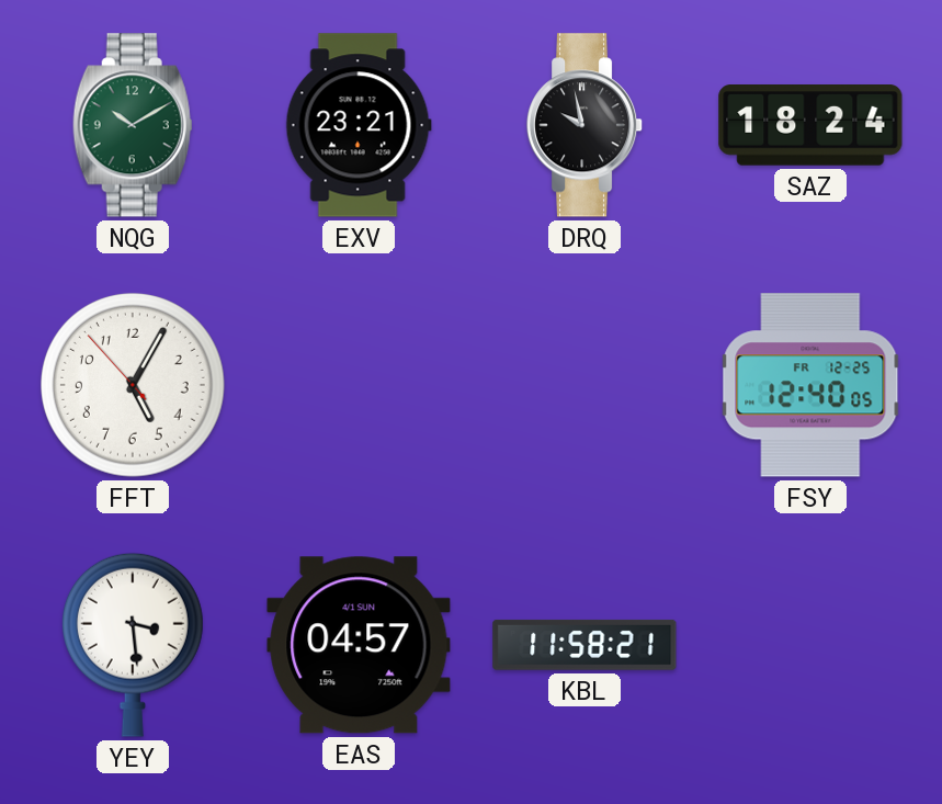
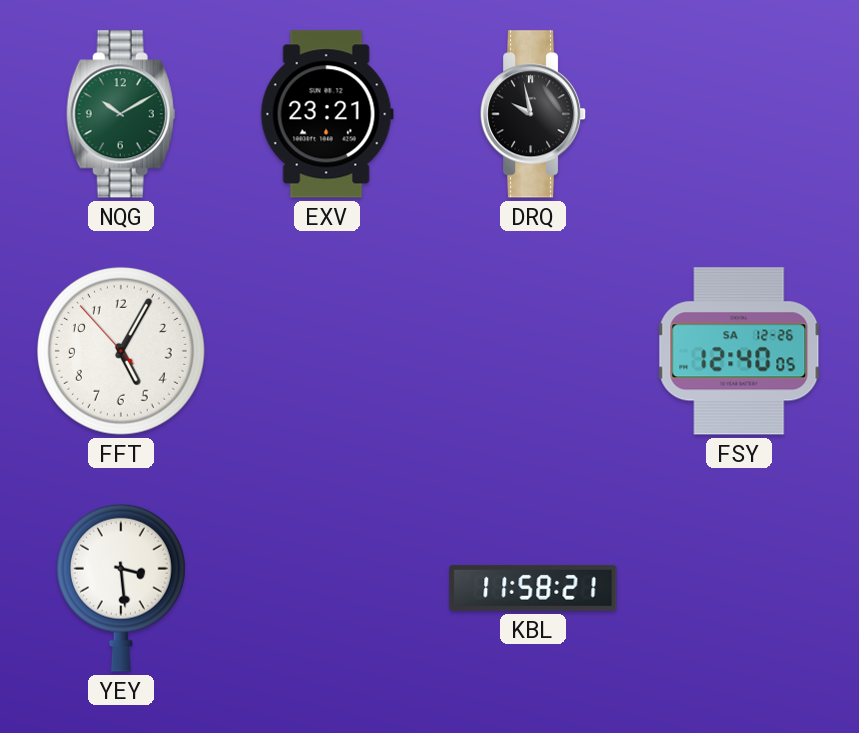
SAZ: 18:24 -> none (810, 125)
FSY date: FR 12-25 -> SA 12-26 (739, 351)
EAS: 04:57 -> none (359, 645)
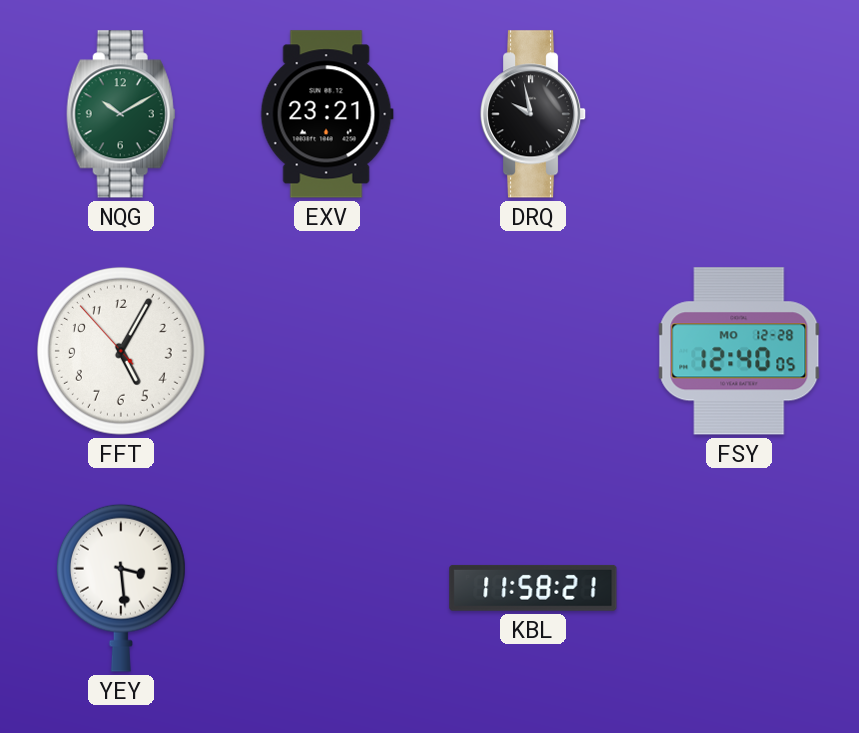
FSY date: SA 12-26 -> MO 12-28 (739, 351)
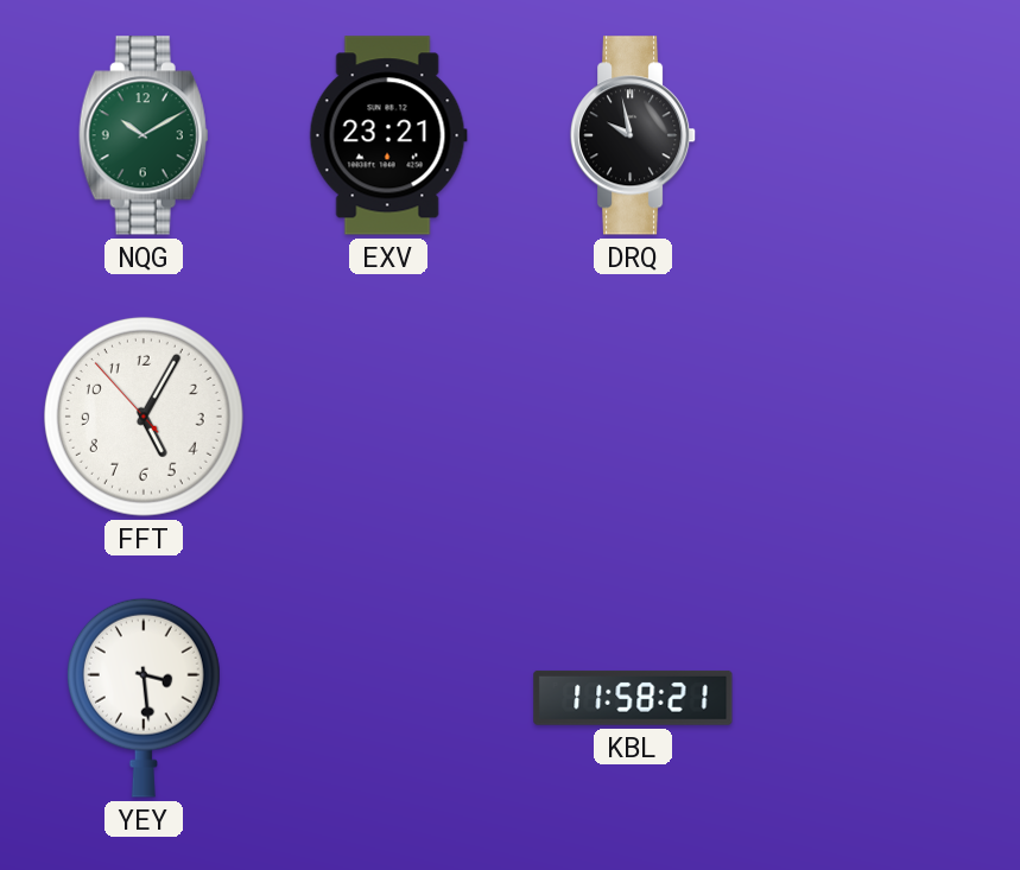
FSY: 12:40 -> none (739, 351)
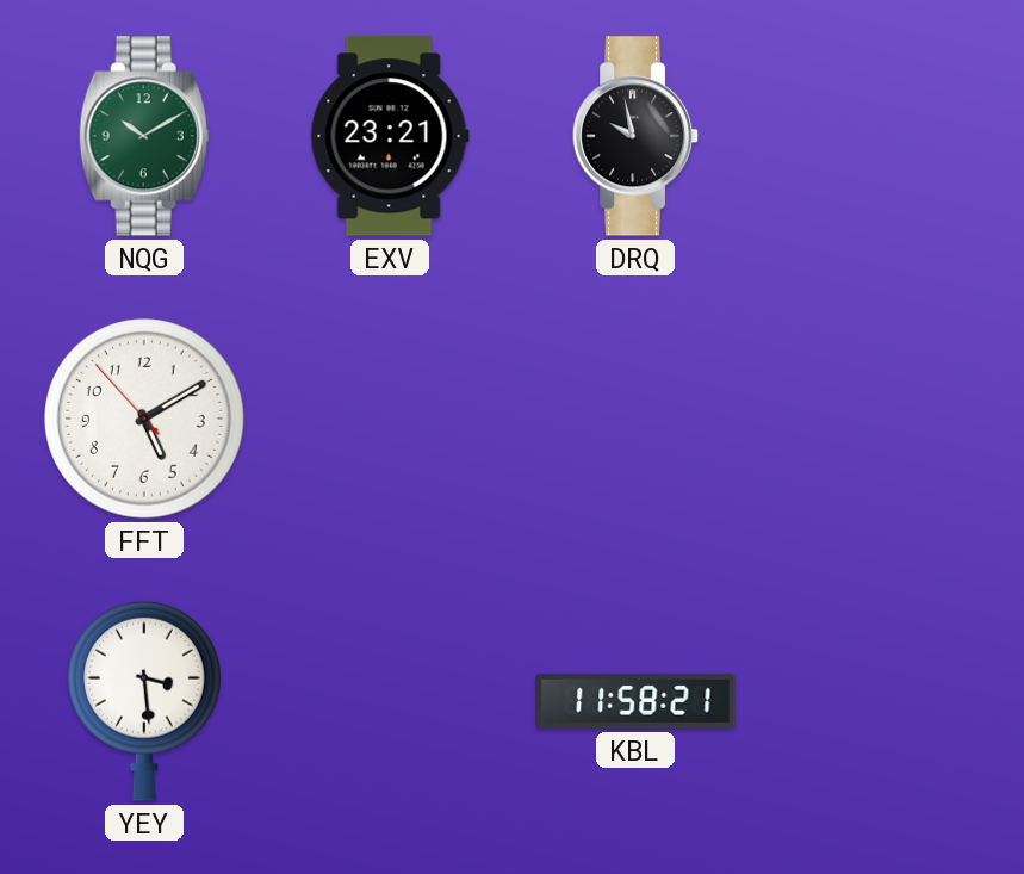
FFT: 5:04 -> 5:09 (145, 419)
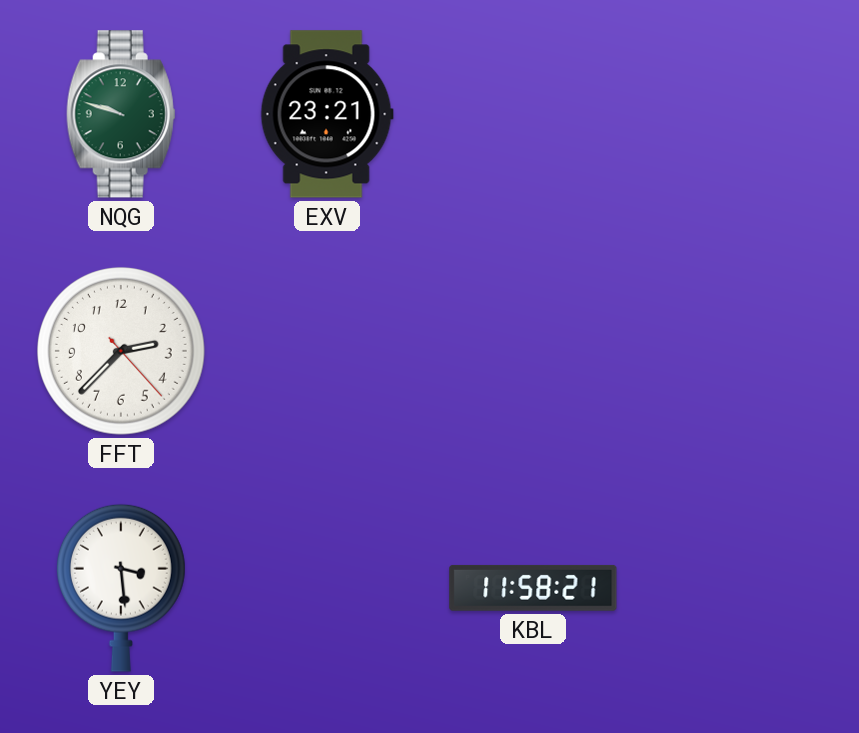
NQG: 10:10 -> 9:48 (121, 114)
DRQ: 9:58 -> none (635, 136)
FFT: 5:09 -> 2:37 (122, 351)
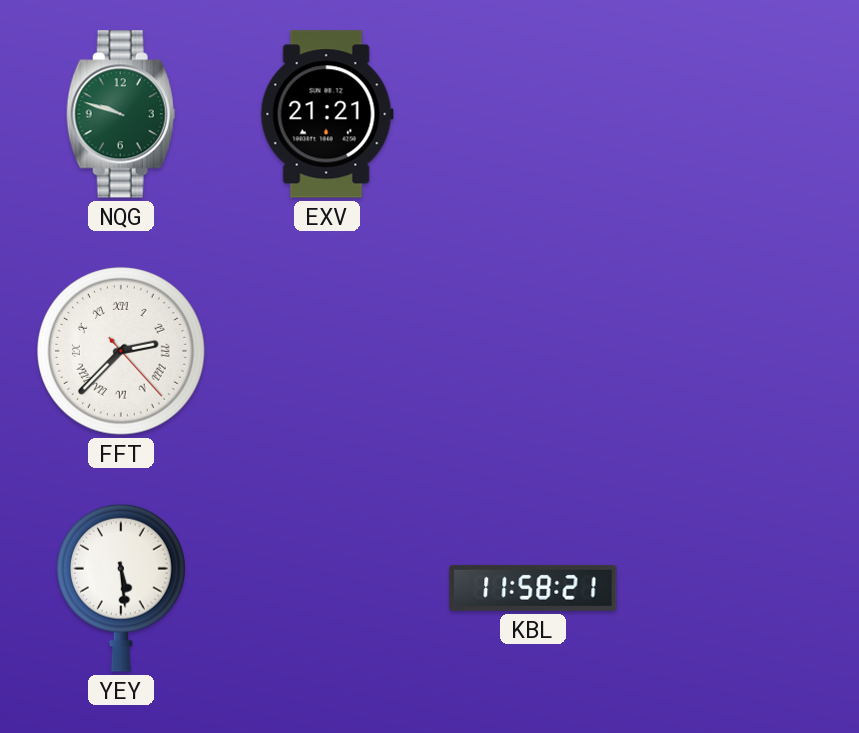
EXV: 23:21 -> 21:21 (327, 114)
FFT numerals: Arabic -> Roman (122, 351)
YEY: 3:29 -> 5:29 (121, 588)
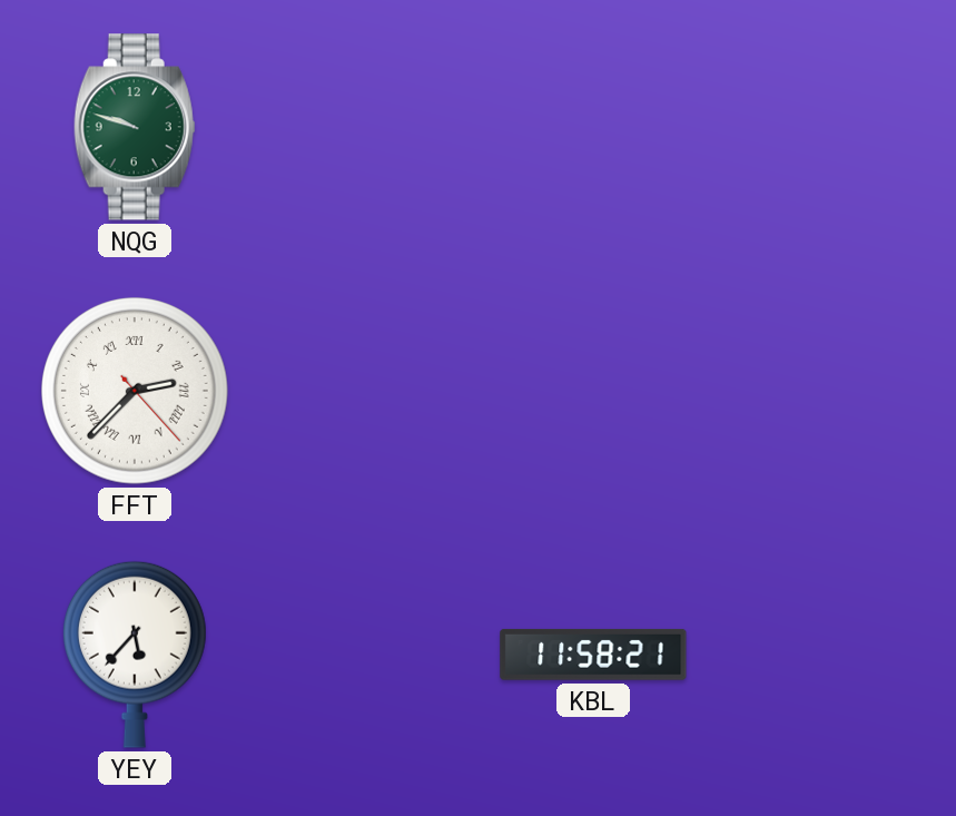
EXV: 21:21 -> none (327, 114)
YEY: 5:29 -> 5:37 (135, 655)
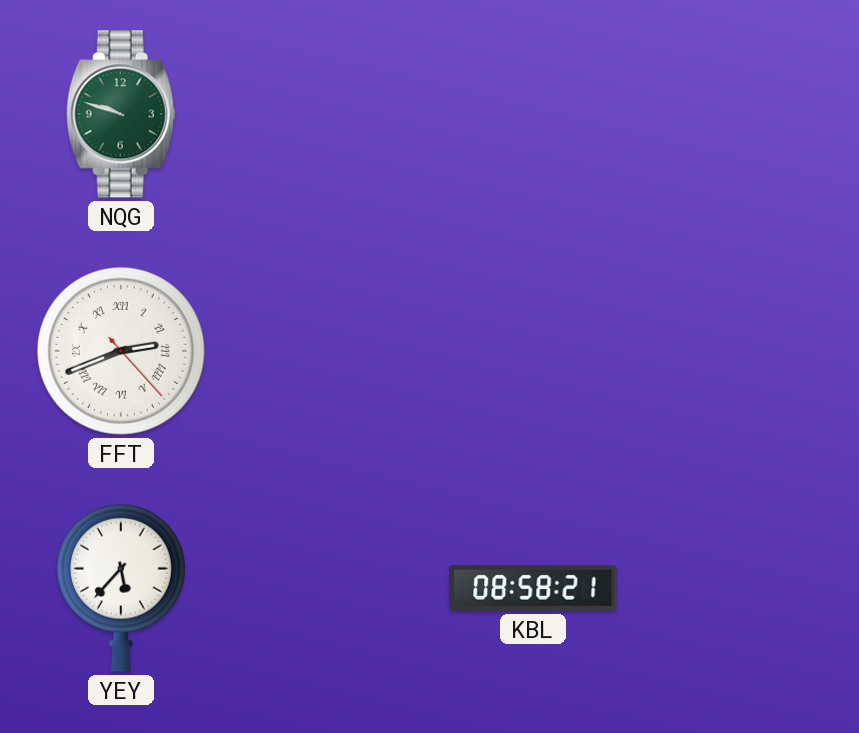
FFT: 2:37 -> 2:41 (122, 351)
KBL: 11:58 -> 08:58 (533, 588)
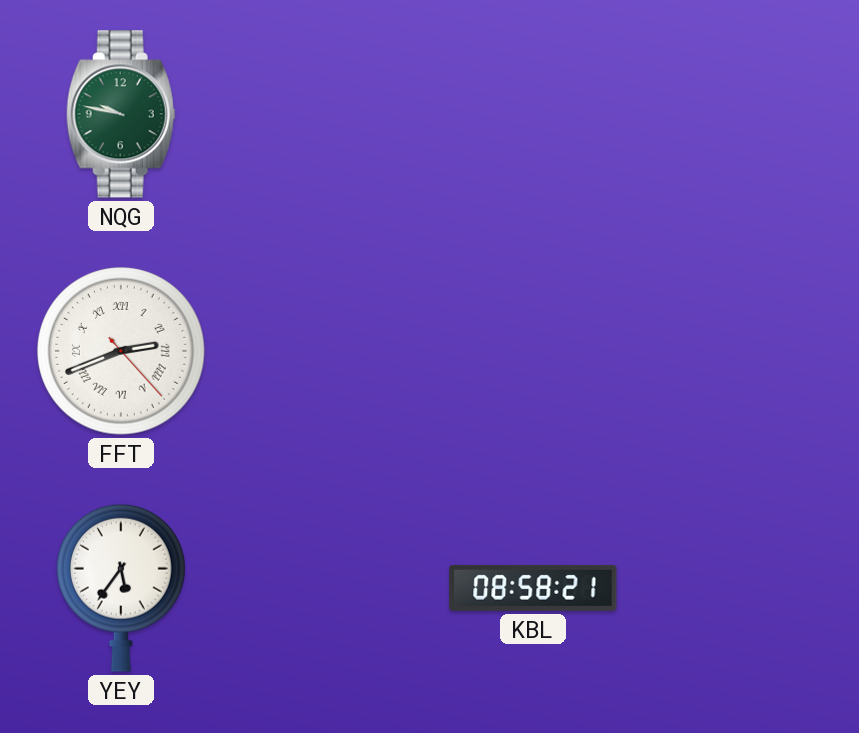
NQG: 9:48 -> 9:47 (121, 114)
YEY: 5:37 -> 5:36 (121, 588)
